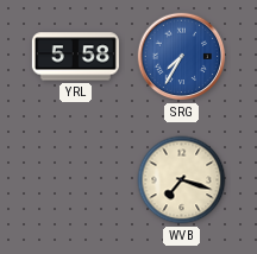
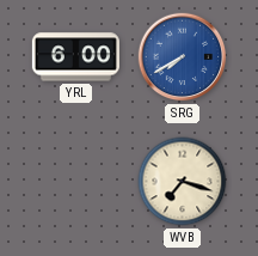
YRL: 5:58 -> 6:00 (75, 57)
SRG: 7:35 -> 7:40 (183, 57)
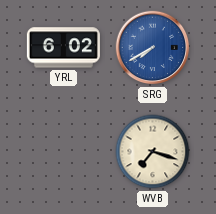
YRL: 6:00 -> 6:02 (63, 48)
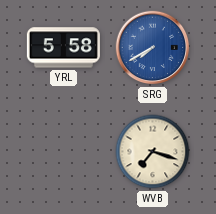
YRL: 6:02 -> 5:58 (63, 48)
